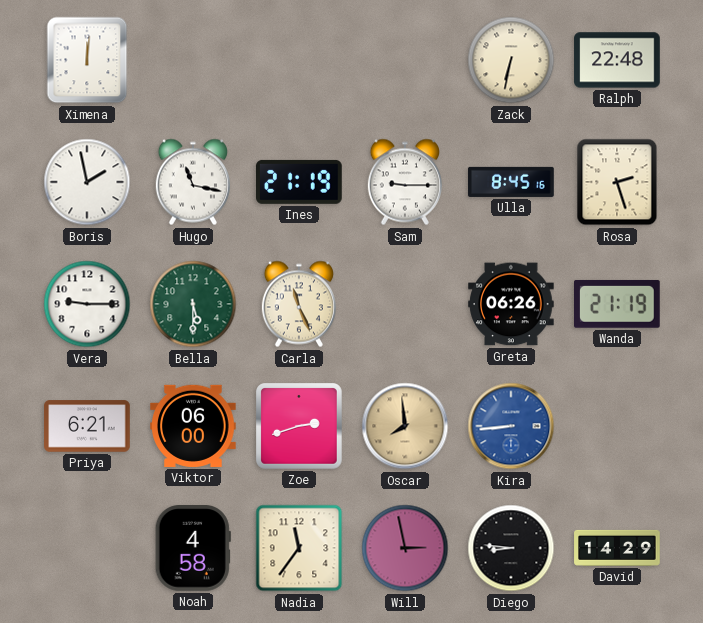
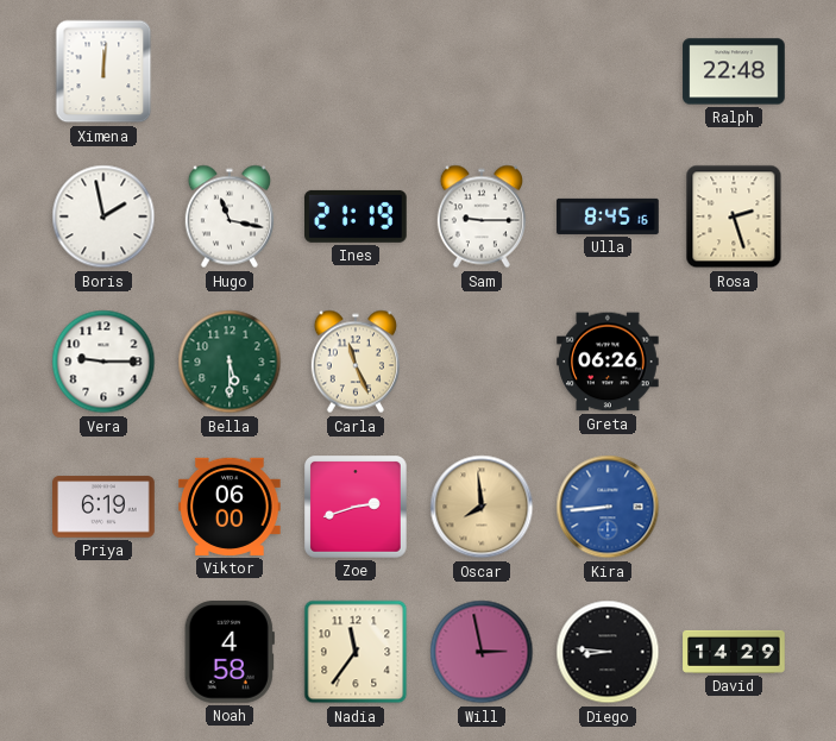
Zack: 6:32 -> none (511, 60)
Wanda: 21:19 -> none (618, 304)
Priya: 6:21 -> 6:19 (103, 507)
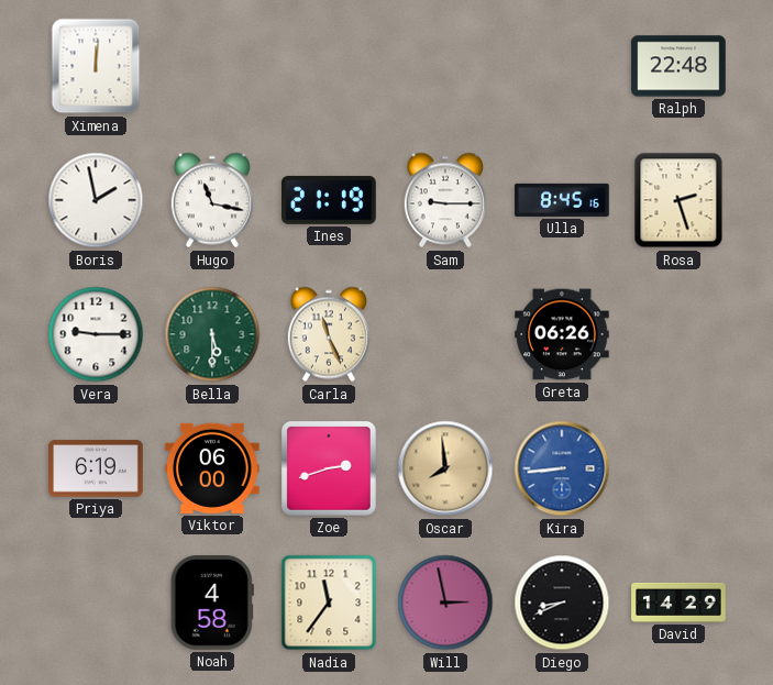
Diego: 8:46 -> 8:41 (562, 603)
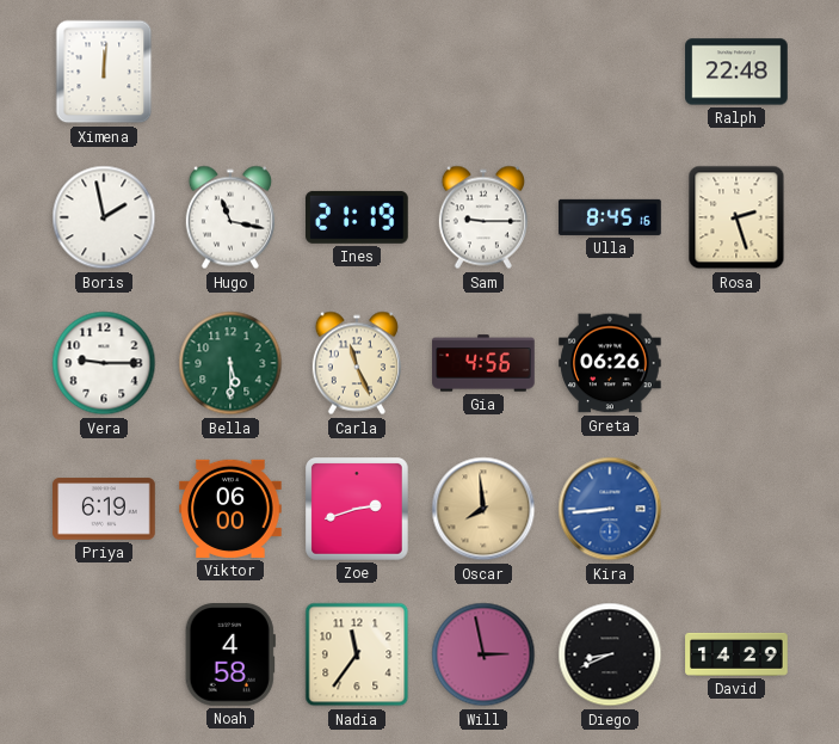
Gia: none -> 4:56 (483, 363)
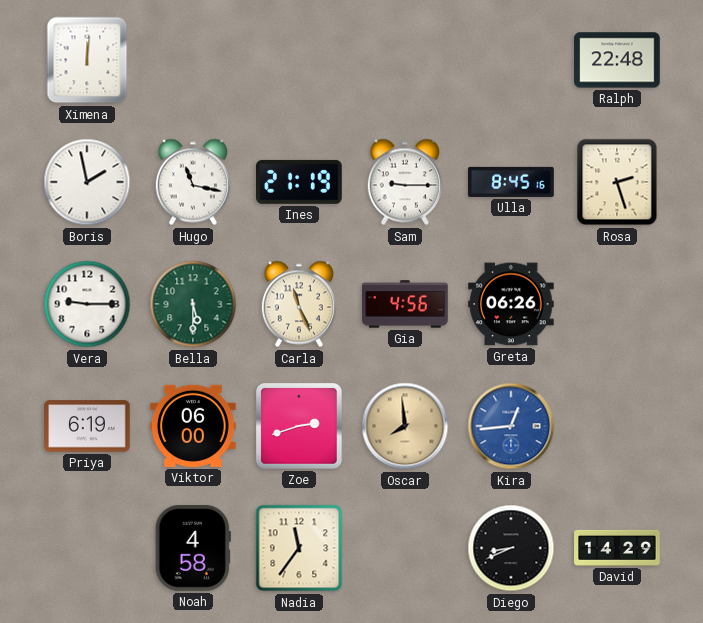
Kira: 8:44 -> 12:44 (511, 426)
Will: 2:58 -> none (483, 654)
